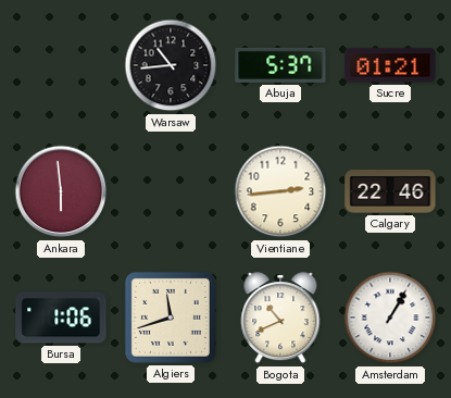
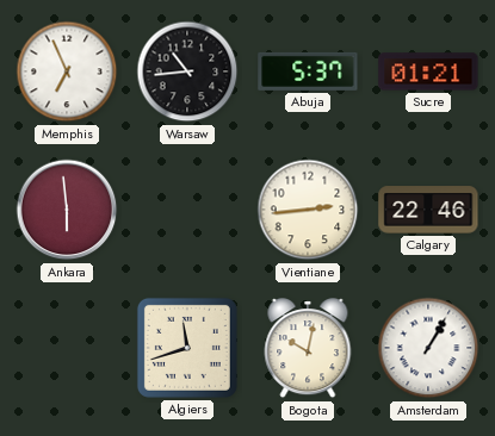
Memphis: none -> 6:56 (67, 71)
Bursa: 1:06 -> none (61, 318)
Bogota: 10:41 -> 10:02 (308, 349)
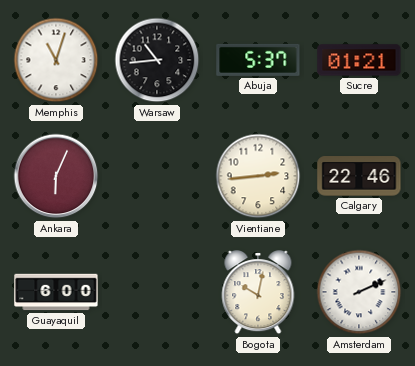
Memphis: 6:56 -> 11:03 (56, 60)
Ankara: 5:59 -> 6:04 (56, 176)
Guayaquil: none -> 6:00 (56, 292)
Algiers: 11:42 -> none (187, 348)
Amsterdam: 1:05 -> 2:11 (359, 292)
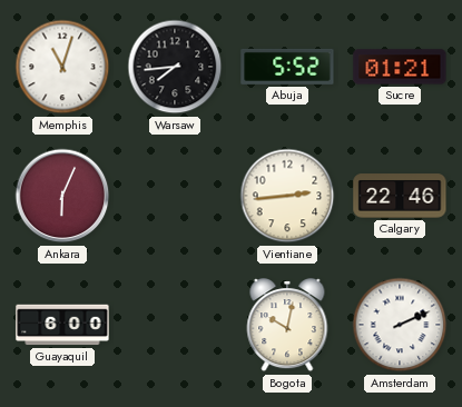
Warsaw: 10:44 -> 7:44 (175, 67)
Abuja: 5:37 -> 5:52 (287, 67)
